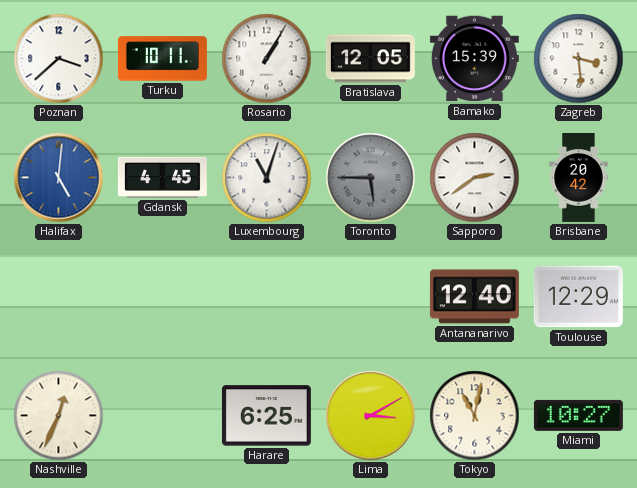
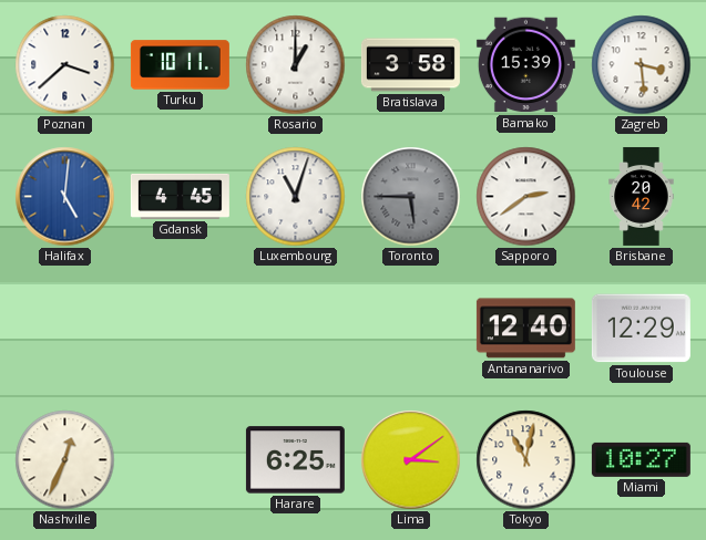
Rosario: 1:05 -> 1:00 (296, 65)
Bratislava: 12:05 -> 3:58 (410, 65)
Lima: 3:10 -> 3:09 (411, 460)
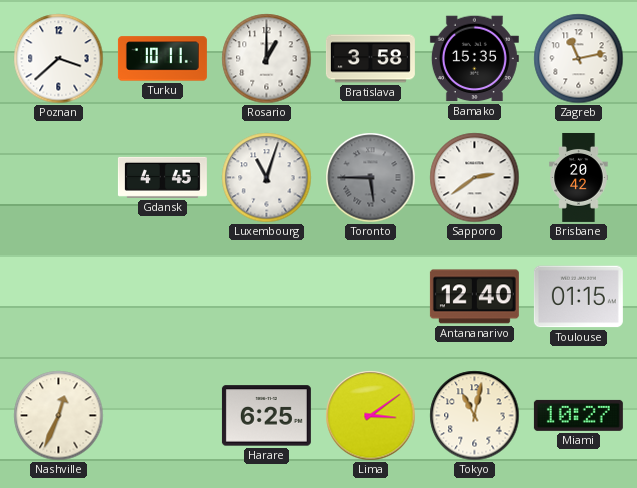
Bamako: 15:39 -> 15:35 (474, 59)
Zagreb: 3:29 -> 11:13 (579, 59)
Halifax: 5:01 -> none (65, 197)
Toulouse: 12:29 -> 01:15 (578, 297)
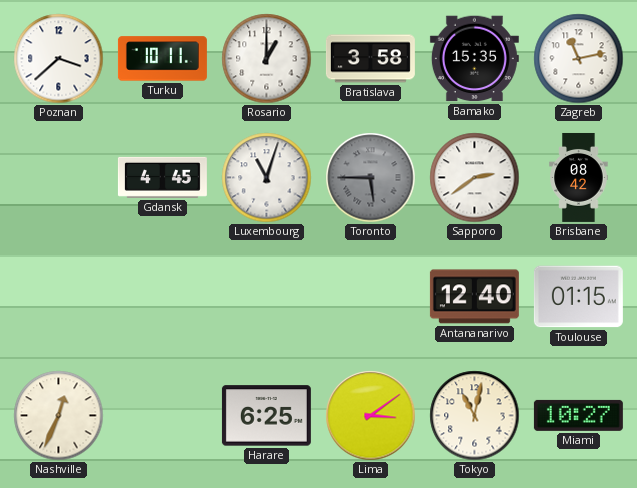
Brisbane: 20:42 -> 08:42 (579, 177)
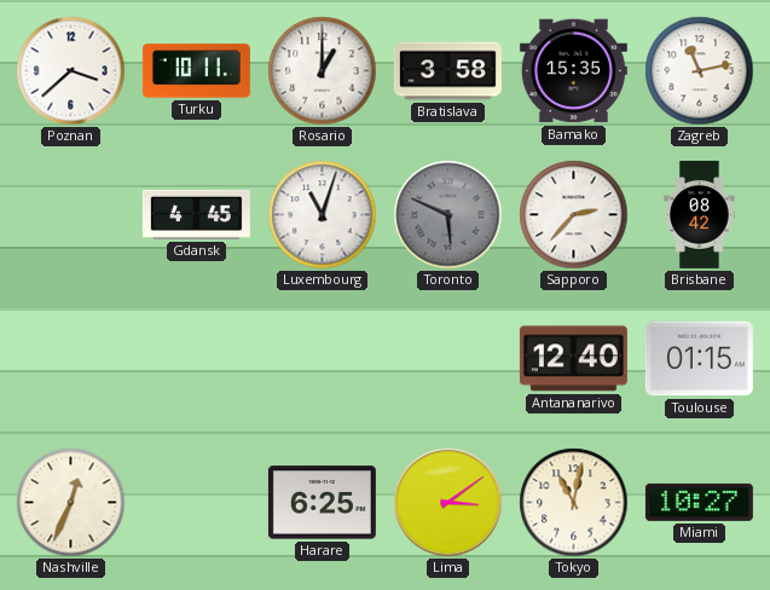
Toronto: 5:45 -> 5:49 (448, 215)
Sapporo: 2:39 -> 2:37 (574, 215)
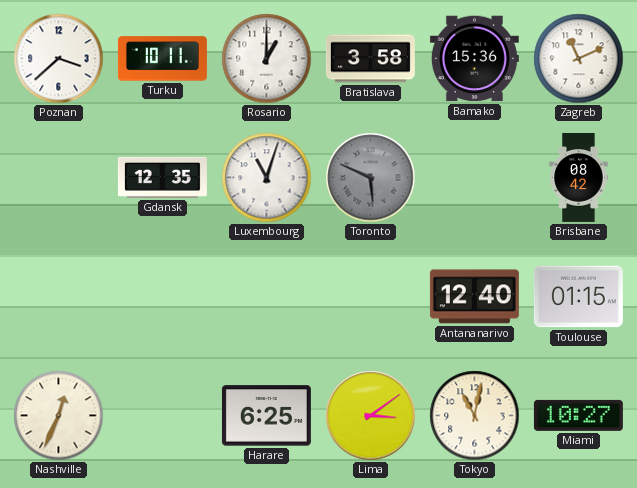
Bamako: 15:35 -> 15:36 (474, 59)
Zagreb: 11:13 -> 11:11 (579, 59)
Gdansk: 4:45 -> 12:35 (162, 177)
Sapporo: 2:37 -> none (574, 215)
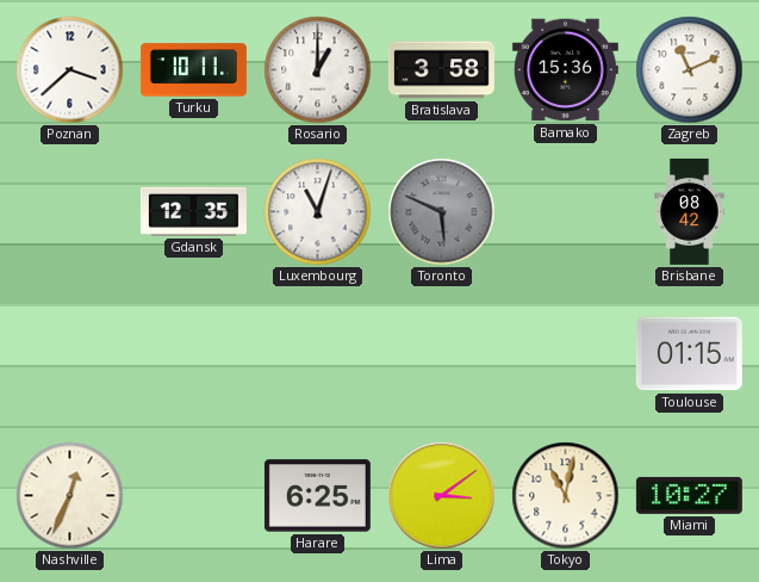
Antananarivo: 12:40 -> none (474, 297)
